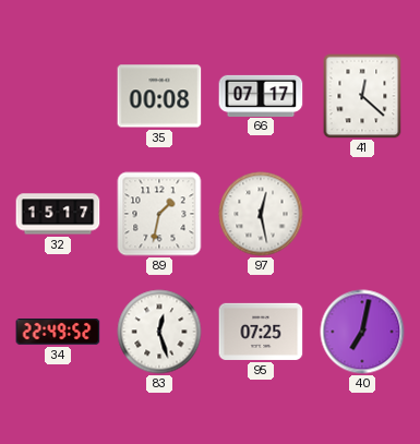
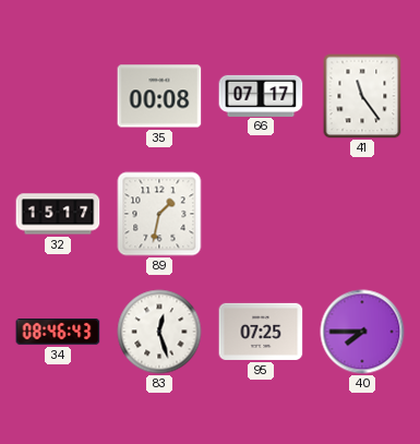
41: 12:22 -> 11:24 (362, 96)
97: 12:28 -> none (261, 214)
34: 22:49 -> 08:46 (58, 333)
40: 7:02 -> 7:45 (362, 332)
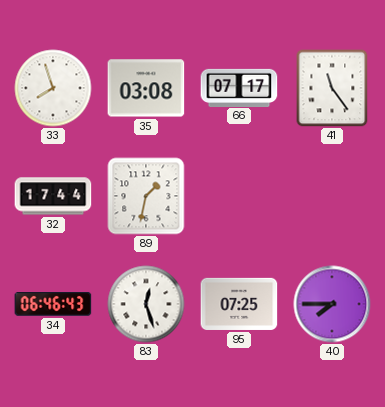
33: none -> 7:57 (53, 88)
35: 00:08 -> 03:08 (146, 88)
32: 15:17 -> 17:44 (53, 196)
34: 08:46 -> 06:46 (53, 305)
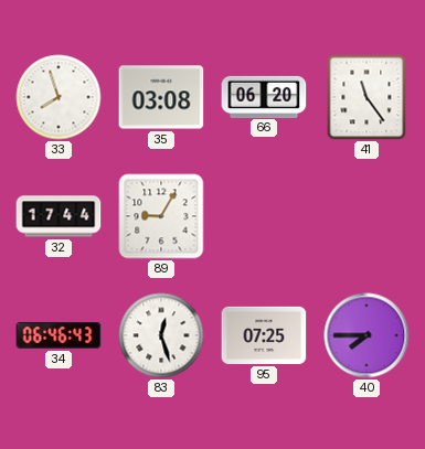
66: 07:17 -> 06:20 (264, 96)
89: 1:32 -> 9:05 (161, 216)
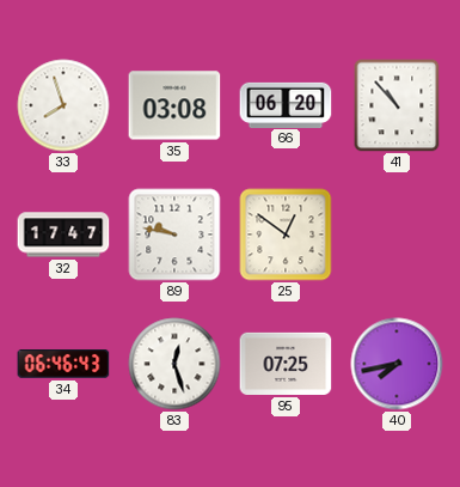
41: 11:24 -> 10:53 (397, 105)
32: 17:44 -> 17:47 (63, 235)
89: 9:05 -> 9:47 (174, 235)
25: none -> 12:51 (286, 235)
40: 7:45 -> 7:43 (397, 364)
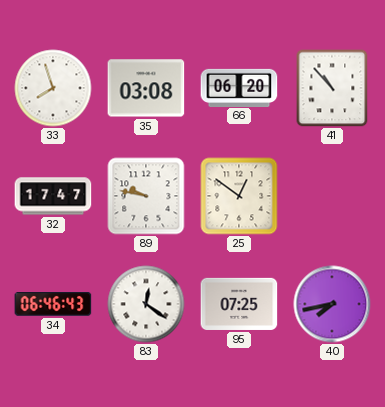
83: 12:27 -> 12:21 (146, 304)
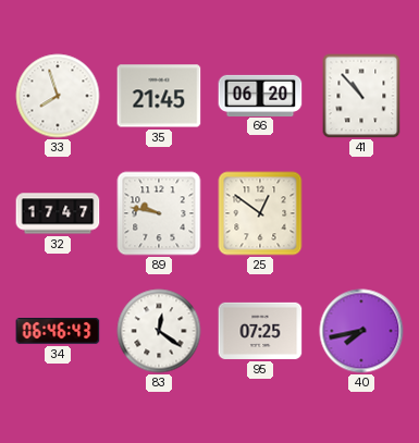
35: 03:08 -> 21:45 (159, 96)
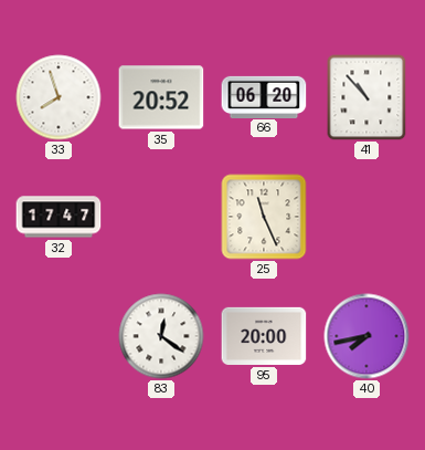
35: 21:45 -> 20:52 (161, 97)
89: 9:47 -> none (159, 213)
25: 12:51 -> 11:26 (264, 217)
34: 06:46 -> none (58, 332)
95: 07:25 -> 20:00 (264, 336)
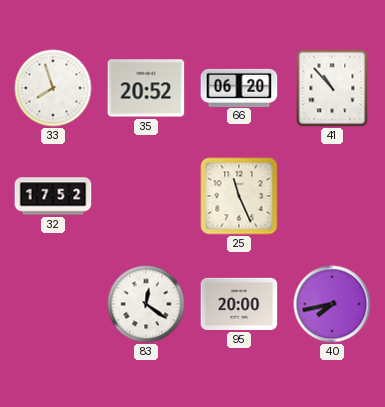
32: 17:47 -> 17:52 (53, 196)
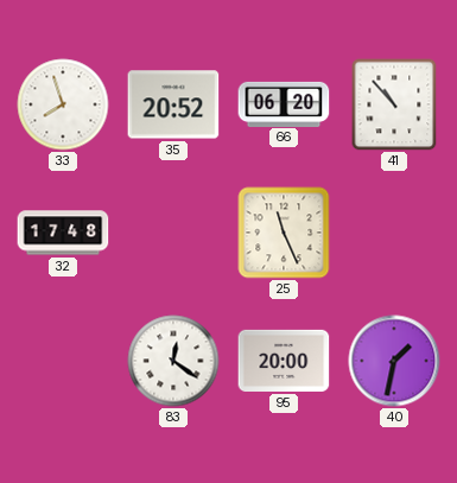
32: 17:52 -> 17:48 (63, 233)
40: 7:43 -> 1:32 (394, 361)
